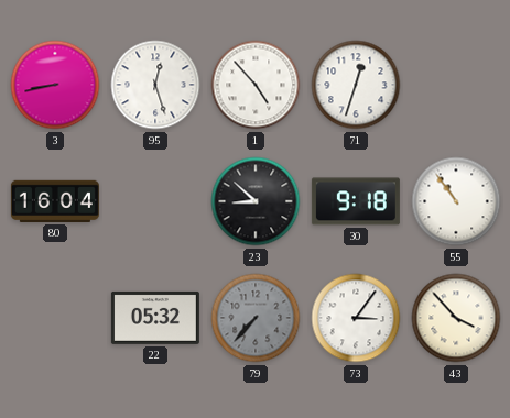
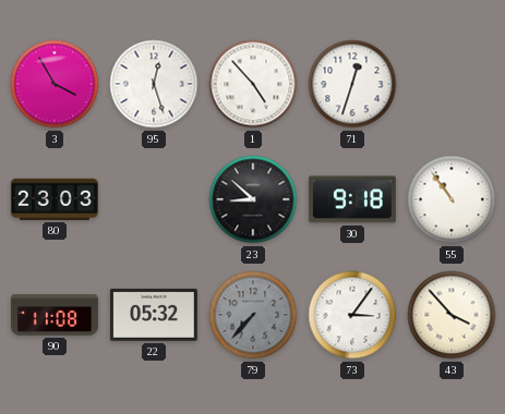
3: 8:43 -> 3:55 (55, 84)
80: 16:04 -> 23:03 (55, 199)
90: none -> 11:08 (55, 315)
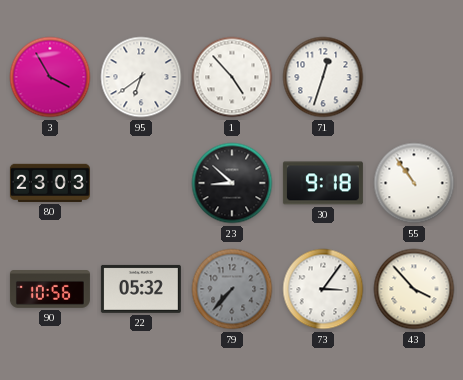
95: 12:27 -> 6:39 (141, 77)
90: 11:08 -> 10:56 (50, 289)
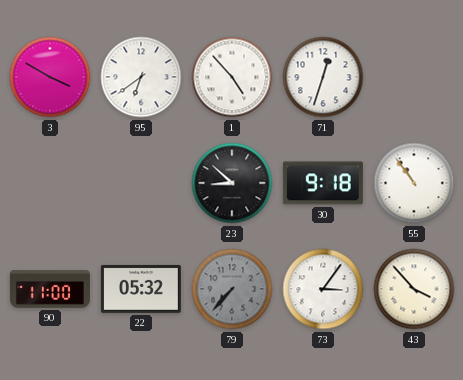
3: 3:55 -> 3:50 (50, 77)
80: 23:03 -> none (50, 183)
90: 10:56 -> 11:00 (50, 289)
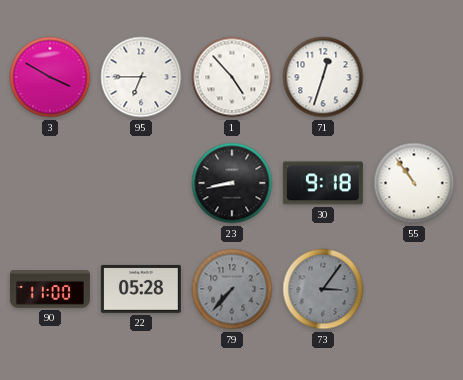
95: 6:39 -> 6:45 (141, 77)
23: 8:52 -> 8:43 (232, 183)
22: 05:32 -> 05:28 (141, 289)
73 dial: white -> grey (323, 289)
43: 3:53 -> none (414, 289)
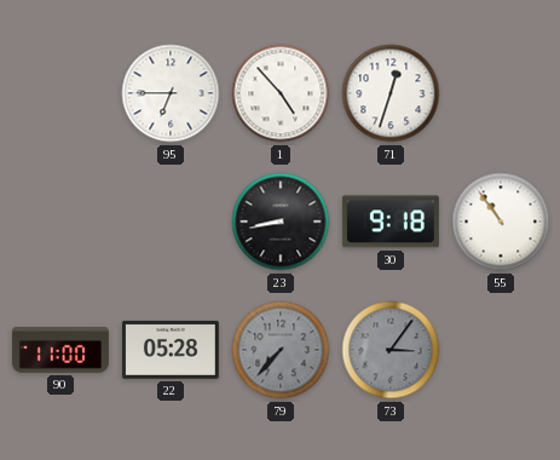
3: 3:50 -> none (50, 77)
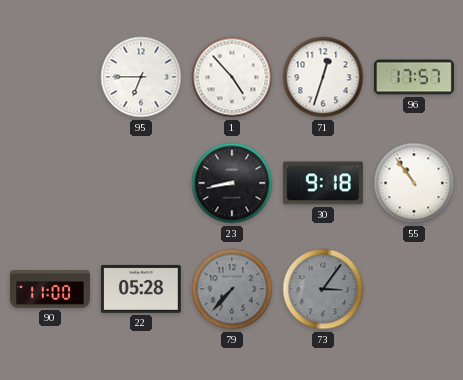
96: none -> 17:57 (414, 77)
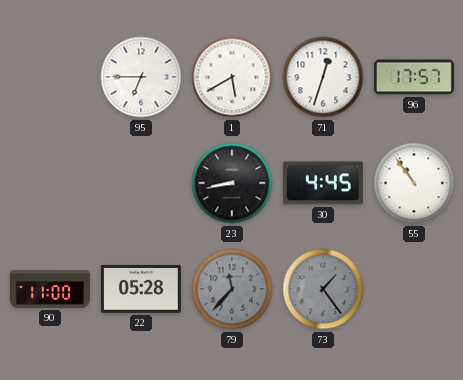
1: 4:53 -> 5:40 (232, 77)
30: 9:18 -> 4:45 (323, 183)
79: 7:37 -> 11:37 (232, 289)
73: 3:06 -> 1:24 (323, 289)
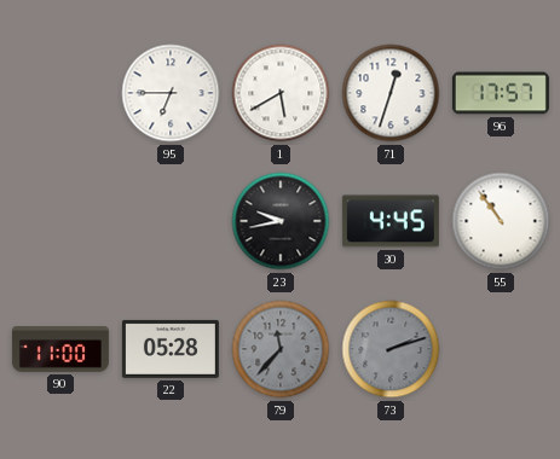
23: 8:43 -> 9:43 (281, 221)
73: 1:24 -> 2:12 (391, 349)
